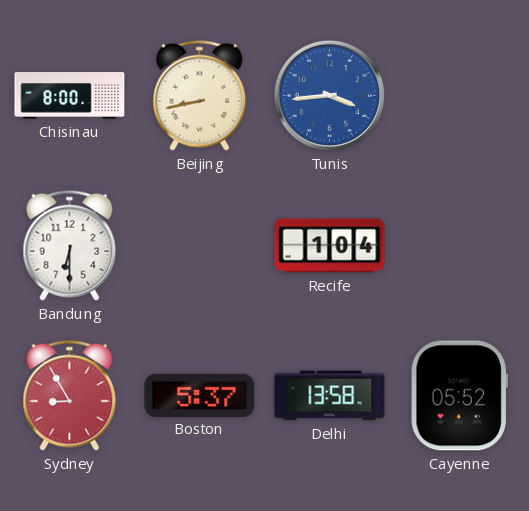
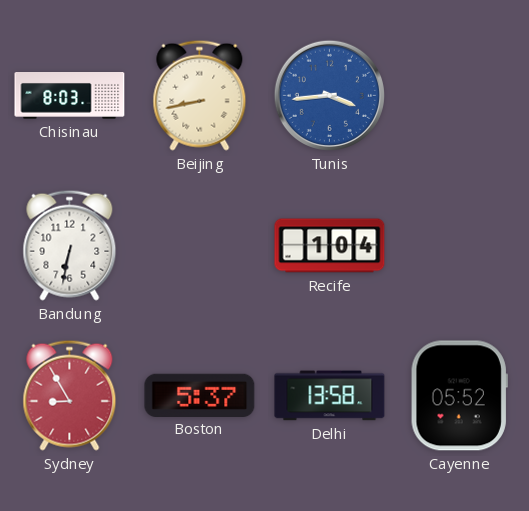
Chisinau: 8:00 -> 8:03 (70, 96)
Bandung: 6:30 -> 6:32 (70, 245)
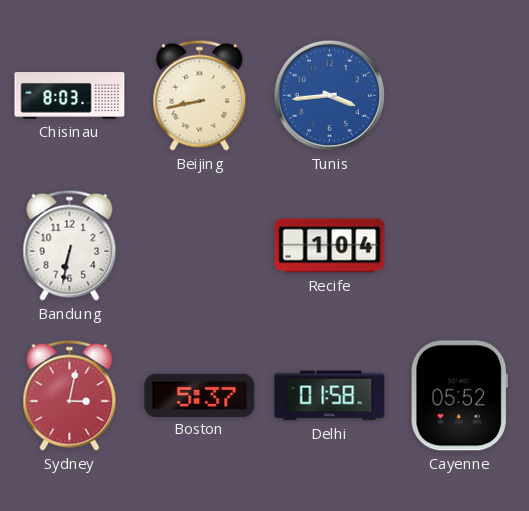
Sydney: 8:55 -> 3:02 (70, 395)
Delhi: 13:58 -> 01:58 (330, 396)
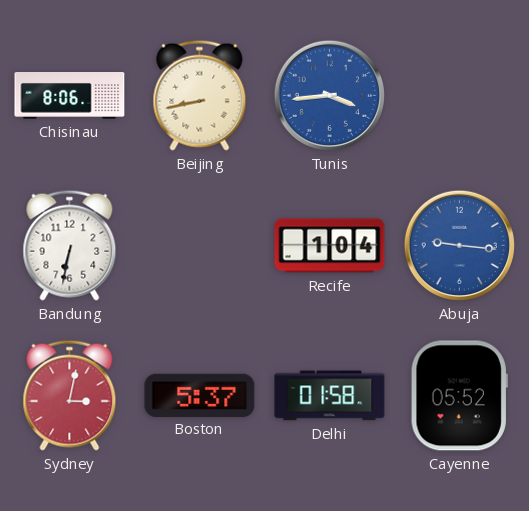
Chisinau: 8:03 -> 8:06 (70, 96)
Abuja: none -> 9:16 (459, 245)
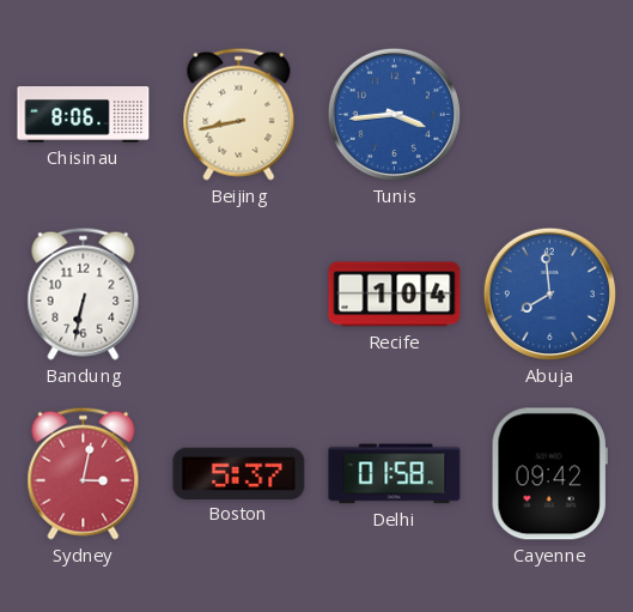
Abuja: 9:16 -> 7:59 (549, 293)
Cayenne: 05:52 -> 09:42 (549, 474)
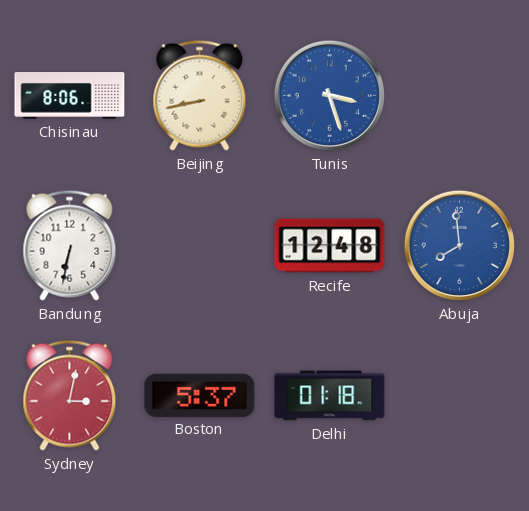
Tunis: 3:44 -> 3:27 (329, 95)
Recife: 1:04 -> 12:48 (330, 246)
Delhi: 01:58 -> 01:18 (330, 396)
Cayenne: 09:42 -> none (549, 474)
